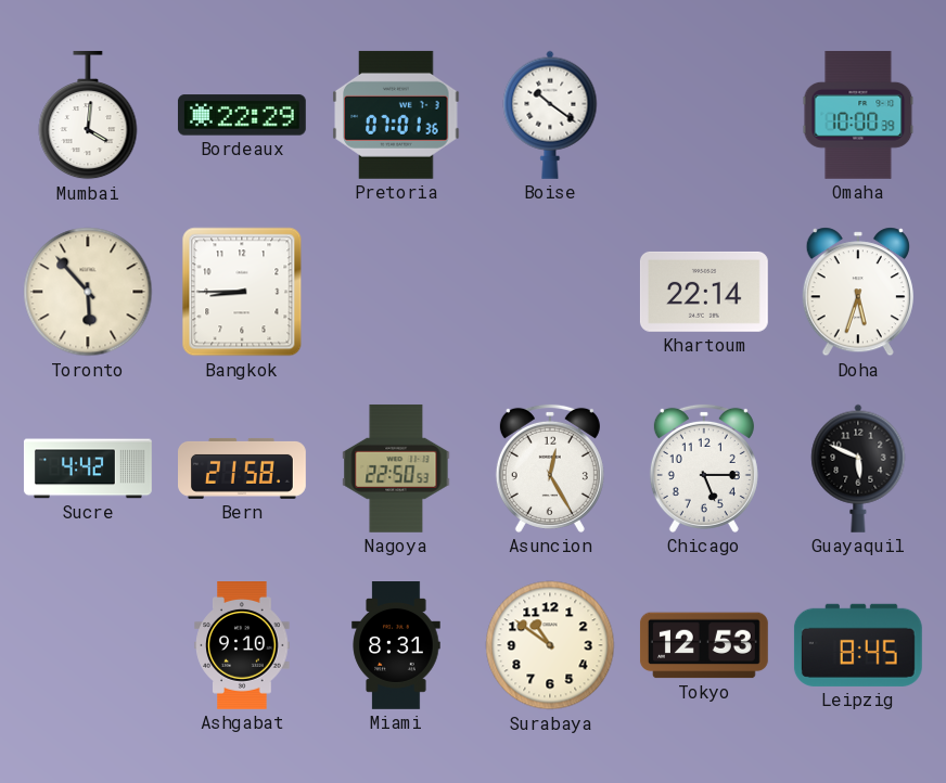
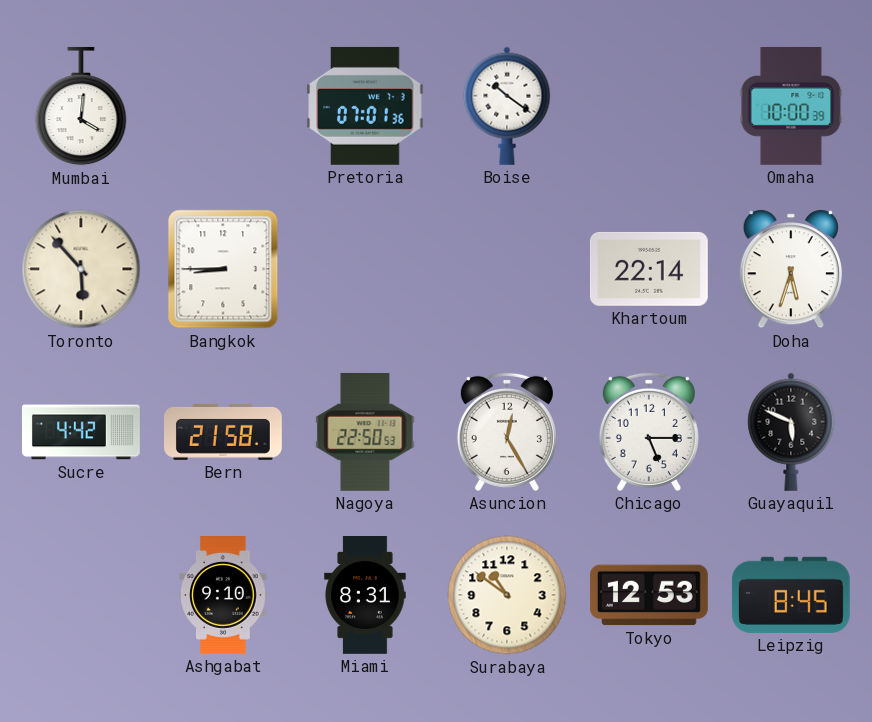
Bordeaux: 22:29 -> none (242, 115)
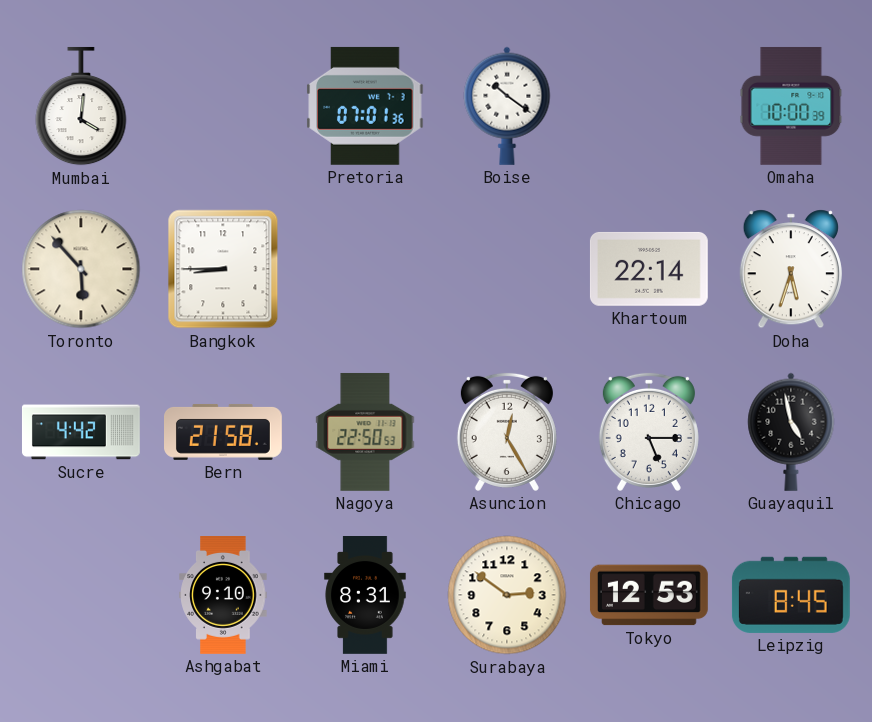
Guayaquil: 5:49 -> 4:58 (791, 432)
Surabaya: 10:51 -> 2:51 (507, 595)
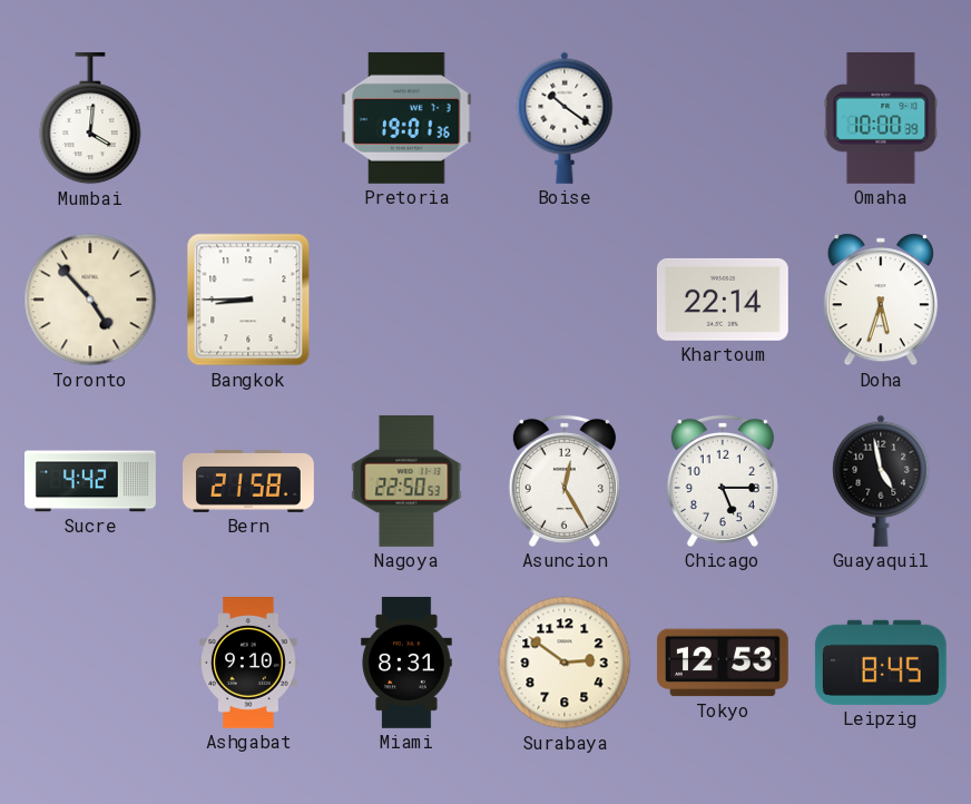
Pretoria: 07:01 -> 19:01 (406, 118)
Toronto: 5:53 -> 4:53 (90, 300)
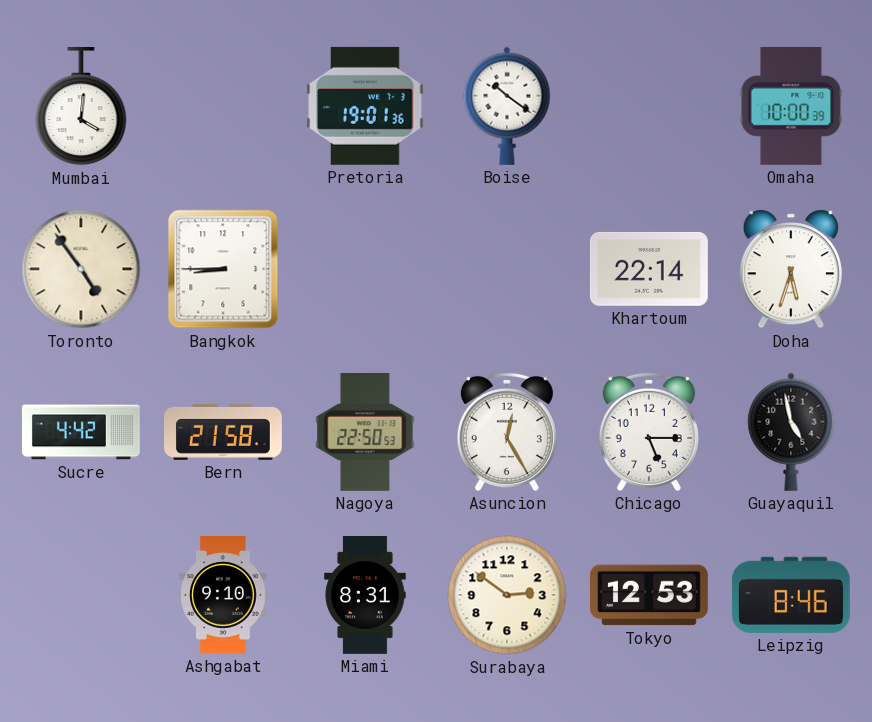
Toronto: 4:53 -> 4:54 (81, 269)
Leipzig: 8:45 -> 8:46 (791, 595)
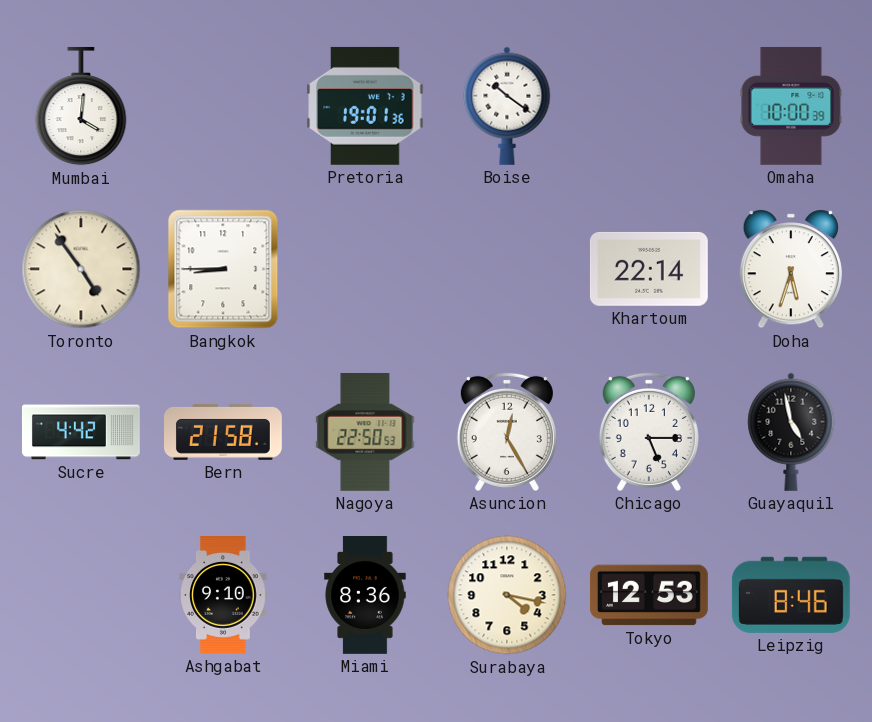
Miami: 8:31 -> 8:36 (365, 596)
Surabaya: 2:51 -> 4:17 (507, 595)
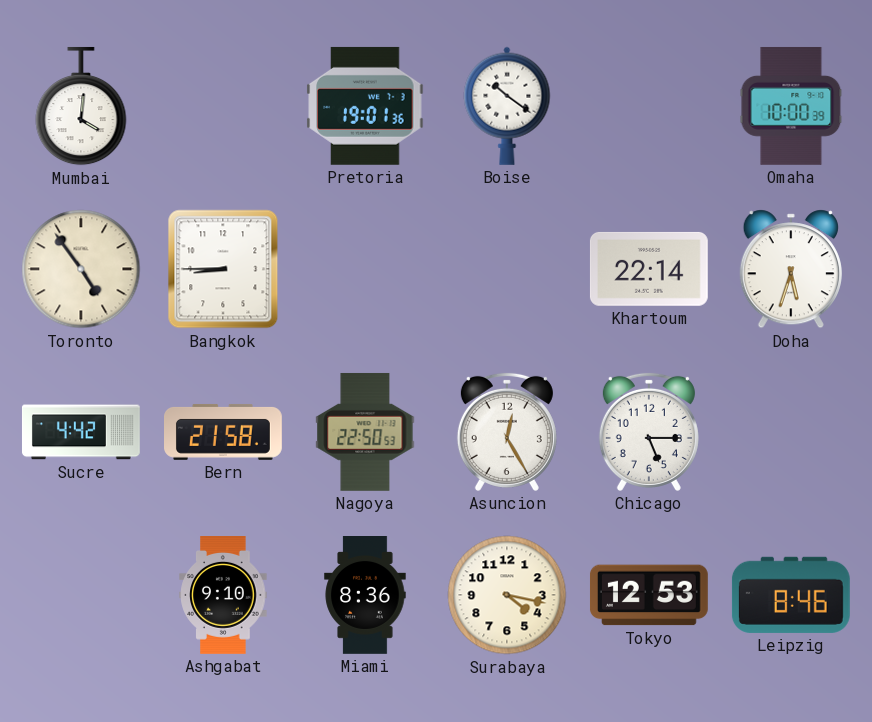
Guayaquil: 4:58 -> none (791, 432)
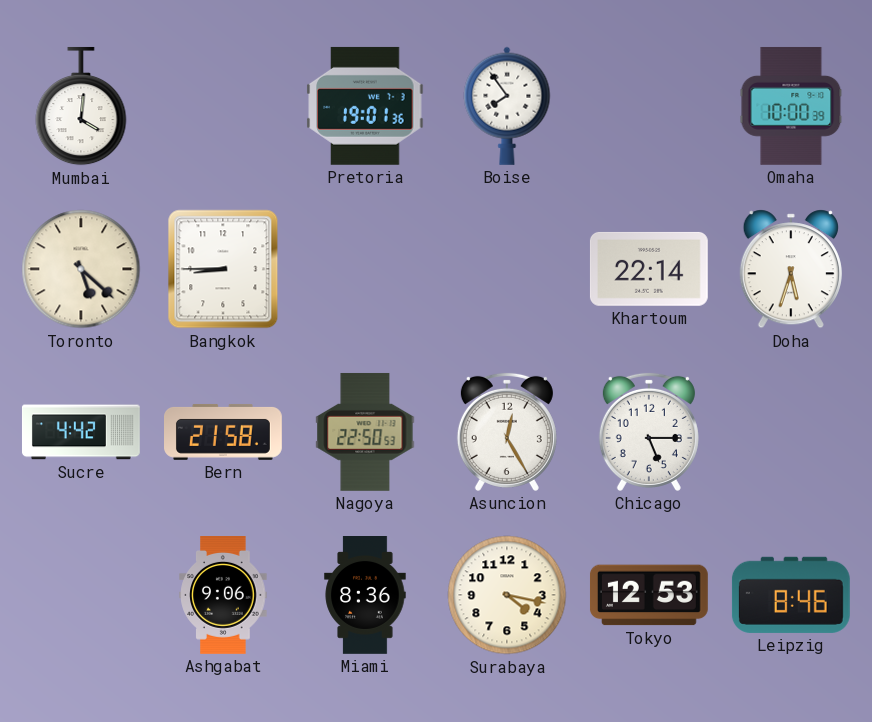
Boise: 10:21 -> 7:54 (507, 106)
Toronto: 4:54 -> 5:22 (81, 269)
Ashgabat: 9:10 -> 9:06 (223, 596)
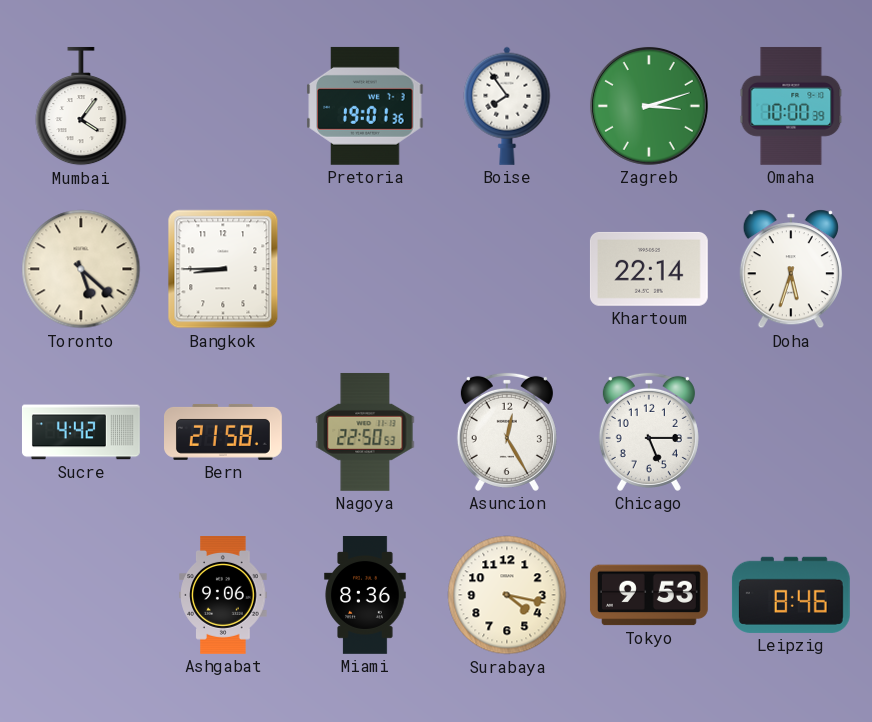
Mumbai: 4:01 -> 4:06 (81, 106)
Zagreb: none -> 3:12 (649, 106)
Tokyo: 12:53 -> 9:53 (649, 595)
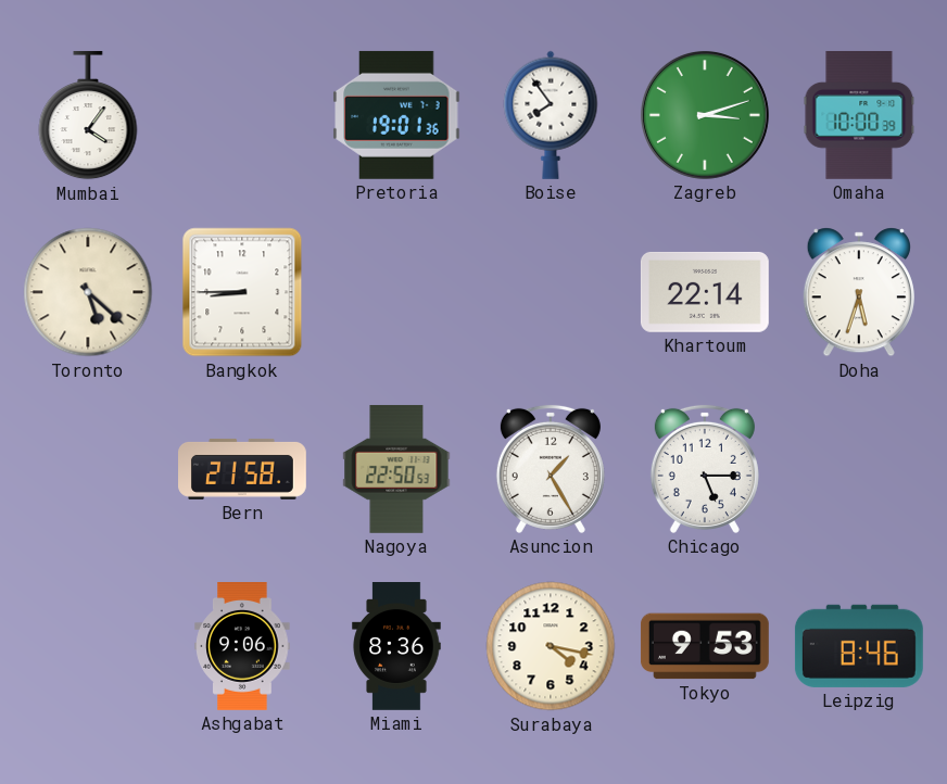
Sucre: 4:42 -> none (81, 432)
Asuncion: 12:25 -> 1:25 (551, 469)
